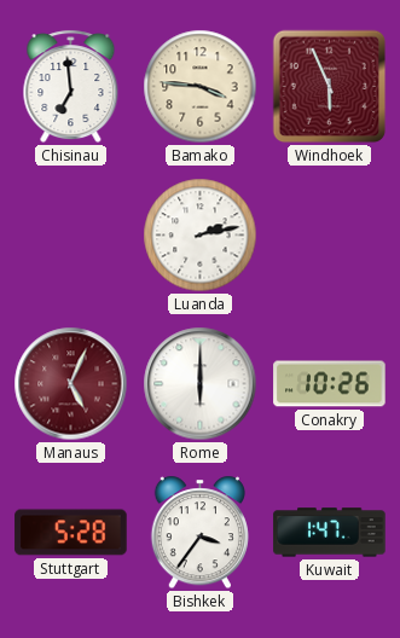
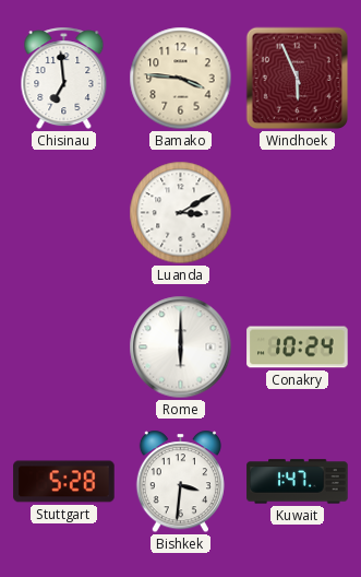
Luanda: 2:13 -> 3:10 (181, 213)
Manaus: 5:04 -> none (71, 384)
Conakry: 10:26 -> 10:24 (298, 348)
Bishkek: 3:36 -> 3:31 (180, 482)
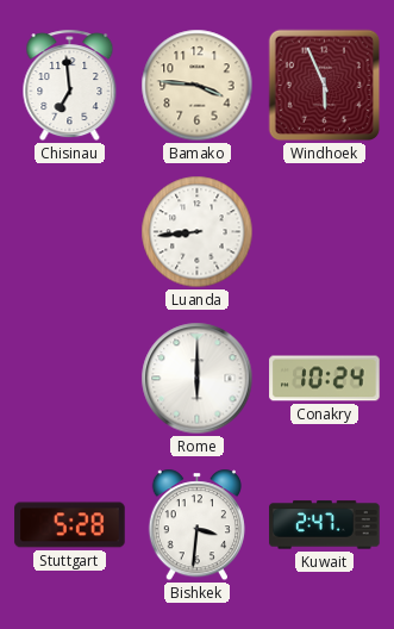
Luanda: 3:10 -> 8:44 (198, 232)
Kuwait: 1:47 -> 2:47 (325, 525)
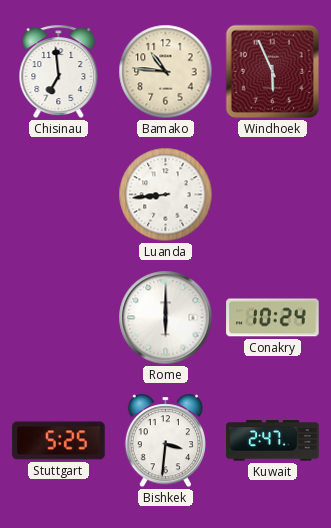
Bamako: 3:46 -> 10:46 (166, 72)
Stuttgart: 5:28 -> 5:25 (59, 441)
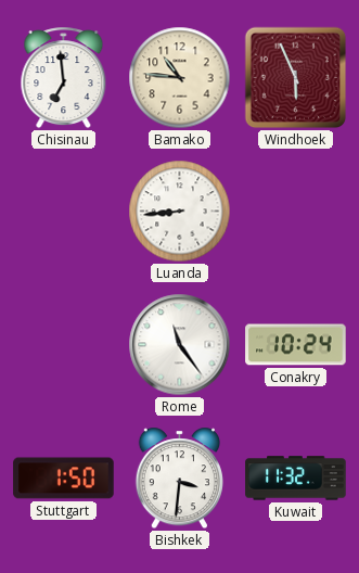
Rome: 6:00 -> 11:24 (180, 345)
Stuttgart: 5:25 -> 1:50 (64, 479)
Kuwait: 2:47 -> 11:32 (296, 479)
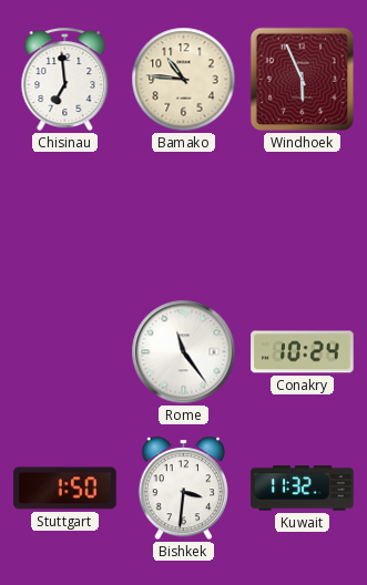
Luanda: 8:44 -> none (180, 212)
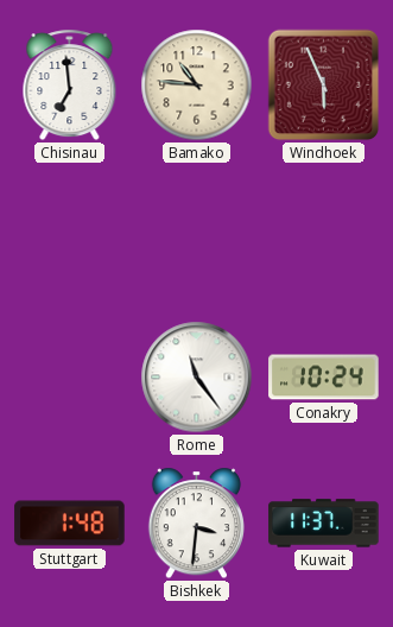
Stuttgart: 1:50 -> 1:48 (70, 524)
Kuwait: 11:32 -> 11:37 (324, 524)
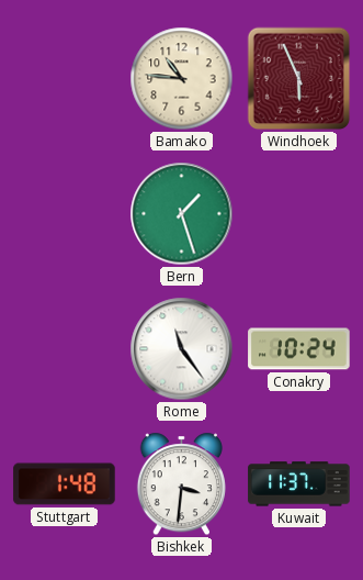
Chisinau: 6:59 -> none (70, 85)
Bern: none -> 1:27 (182, 214)
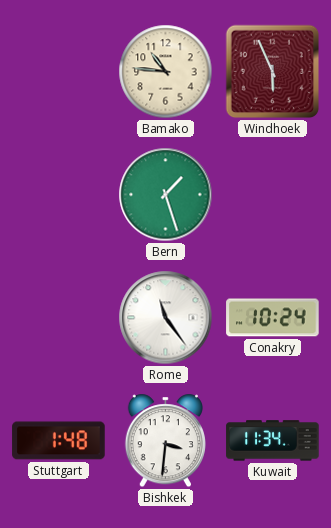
Kuwait: 11:37 -> 11:34 (273, 441)
